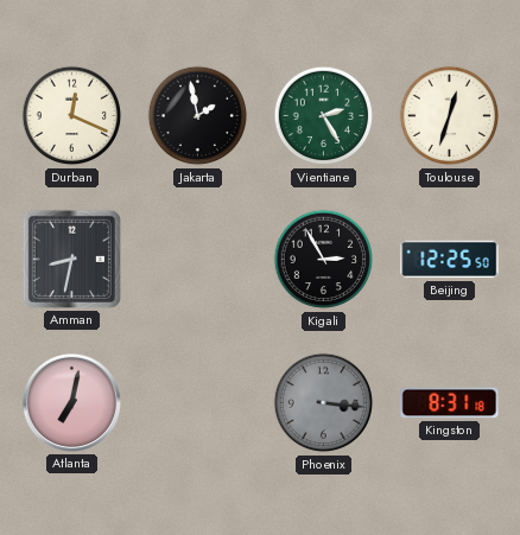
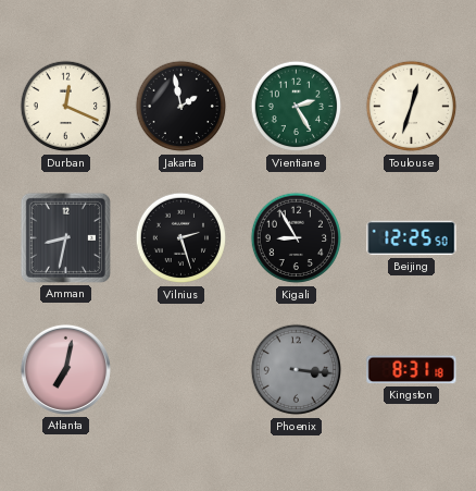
Vilnius: none -> 2:27 (181, 238)
Kigali: 2:55 -> 8:55 (297, 238)
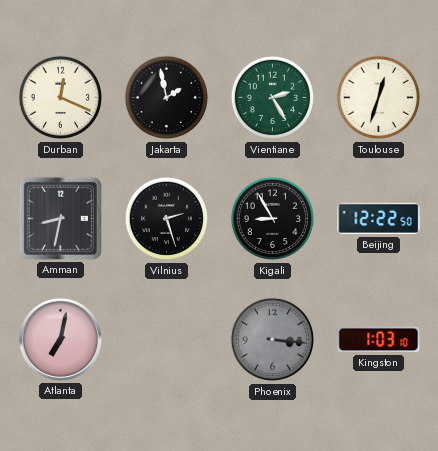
Beijing: 12:25 -> 12:22 (379, 219)
Kingston: 8:31 -> 1:03 (379, 340)
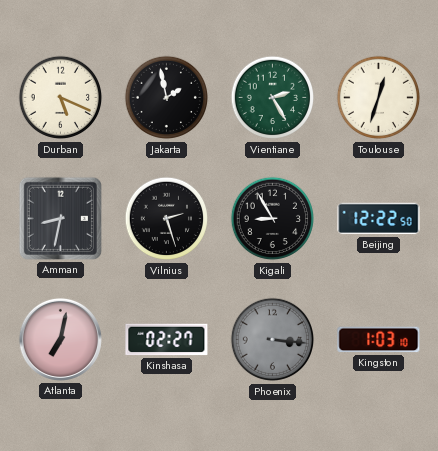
Durban: 12:19 -> 5:19 (61, 98)
Kinshasa: none -> 02:27 (167, 340)
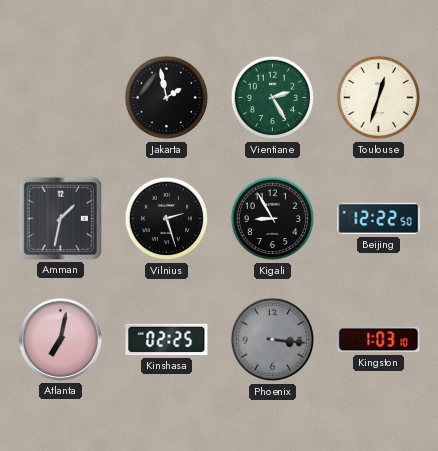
Durban: 5:19 -> none (61, 98)
Amman: 8:32 -> 1:32 (60, 218)
Kinshasa: 02:27 -> 02:25 (167, 340)
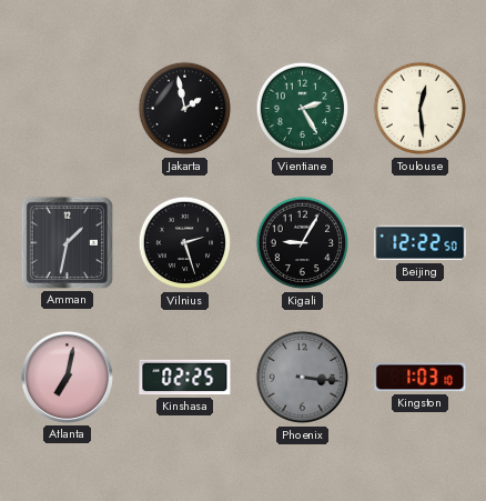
Toulouse: 12:33 -> 12:29 (421, 109)
Kigali: 8:55 -> 9:05 (303, 243)
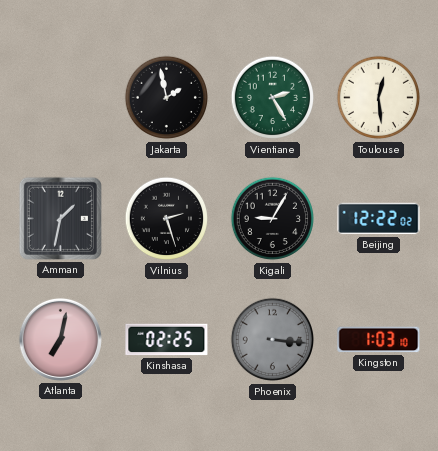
Beijing: 12:22:50 -> 12:22:02 (379, 219)
